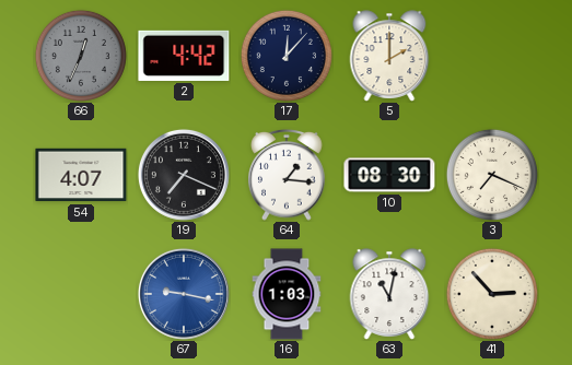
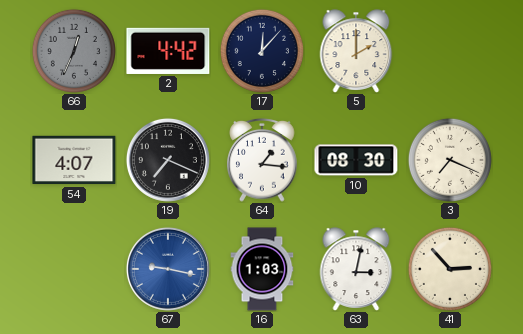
63: 11:02 -> 3:02 (356, 269)
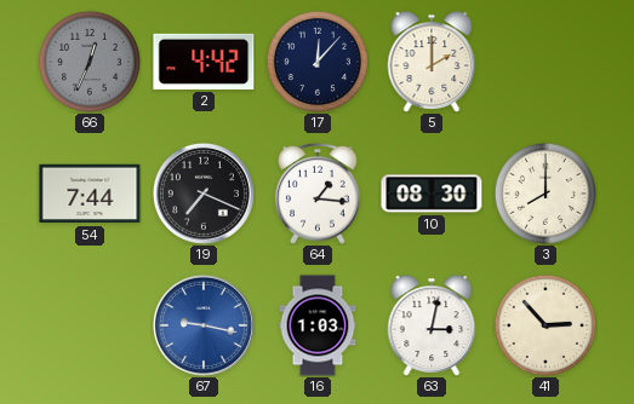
54: 4:07 -> 7:44 (90, 194)
3: 7:19 -> 8:00 (546, 194)
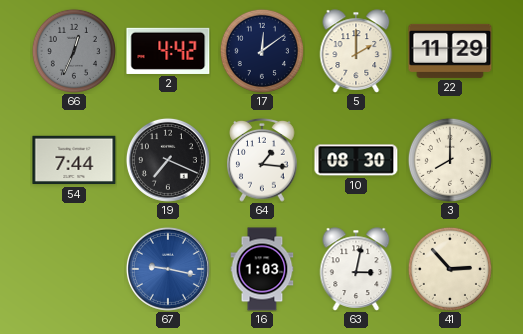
17: 12:07 -> 12:09 (262, 51)
22: none -> 11:29 (450, 51)
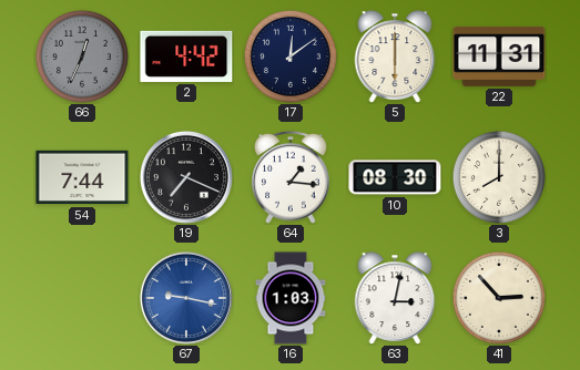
5: 2:00 -> 6:00 (395, 56)
22: 11:29 -> 11:31 (499, 56)
